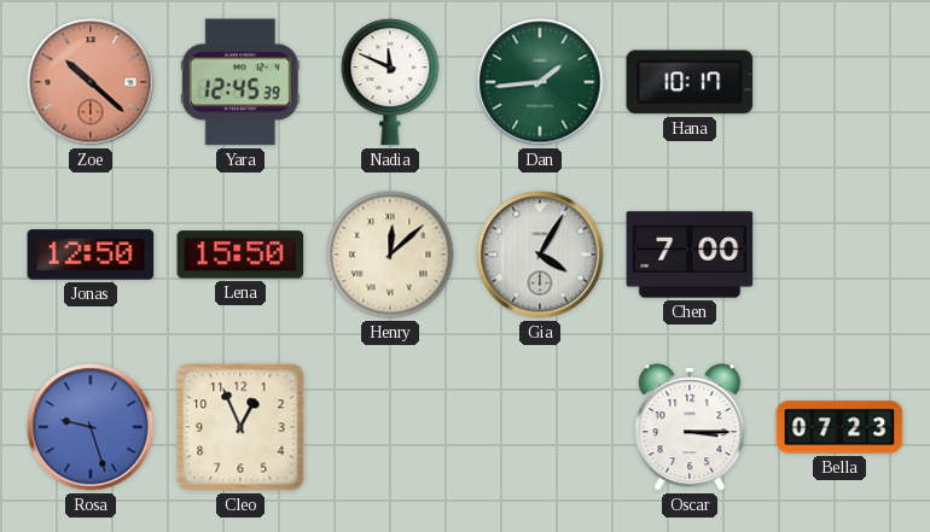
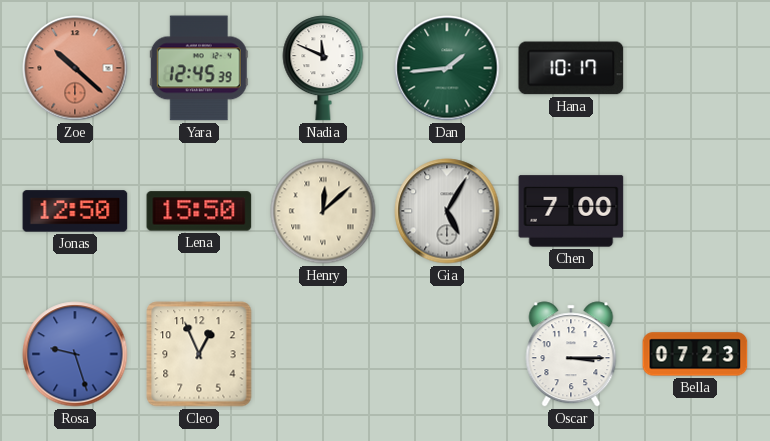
Gia: 4:05 -> 5:05 (447, 211)
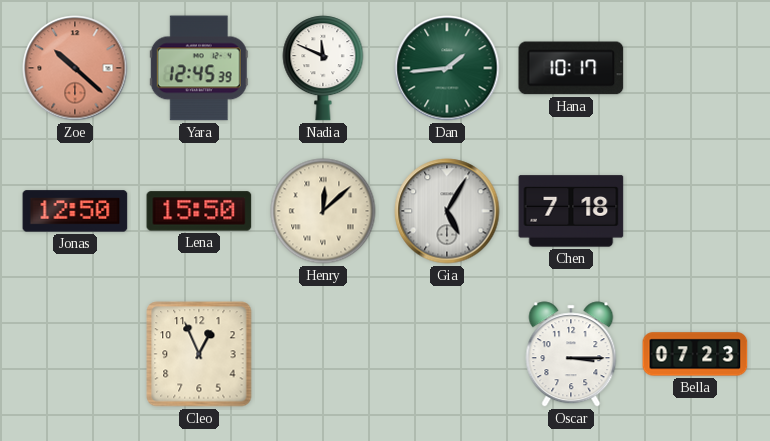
Chen: 7:00 -> 7:18 (571, 211)
Rosa: 9:27 -> none (75, 354)
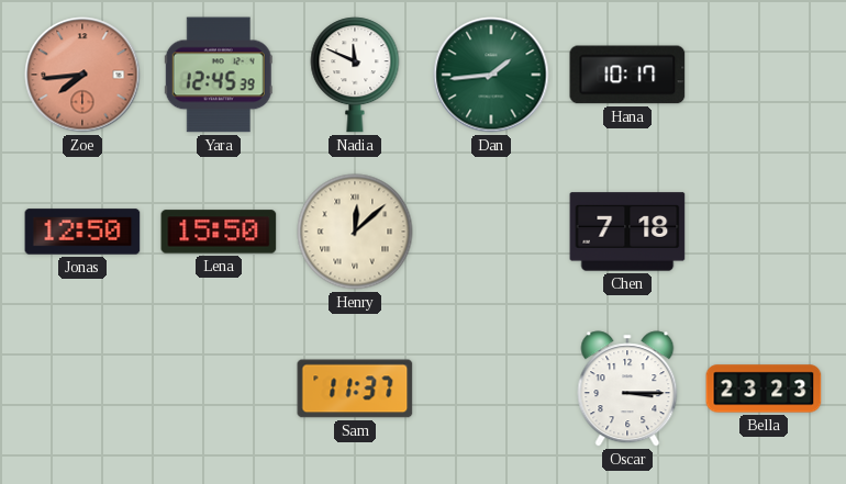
Zoe: 10:22 -> 7:44 (82, 75)
Gia: 5:05 -> none (447, 211)
Cleo: 12:56 -> none (199, 354)
Sam: none -> 11:37 (355, 389)
Bella: 07:23 -> 23:23 (764, 389)
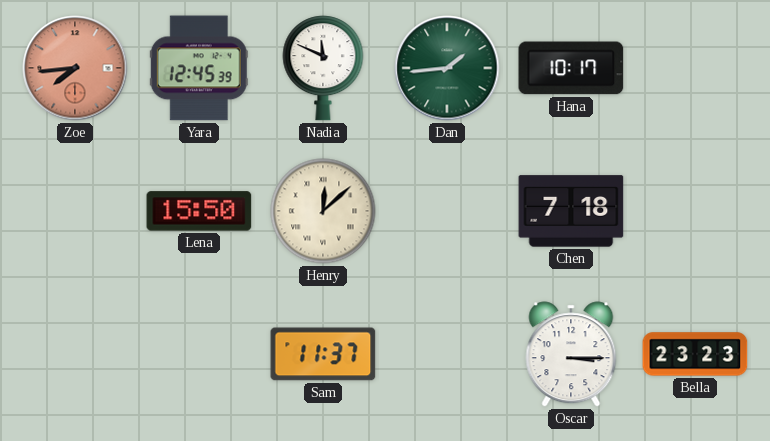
Jonas: 12:50 -> none (82, 232)
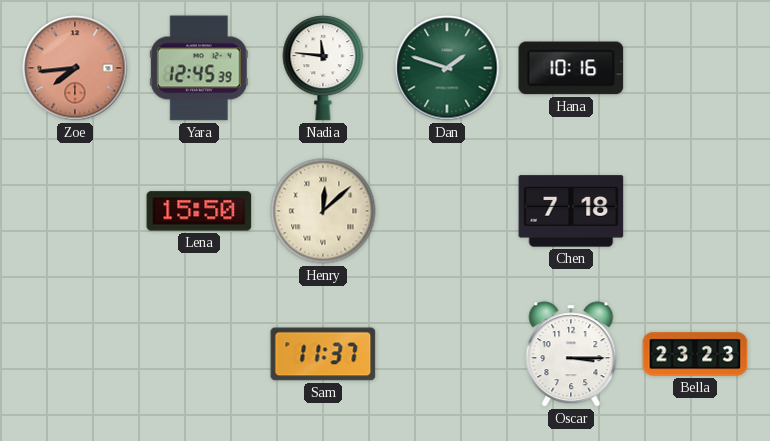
Nadia: 11:49 -> 11:46 (323, 68)
Dan: 1:44 -> 1:48 (447, 68)
Hana: 10:17 -> 10:16 (571, 68)
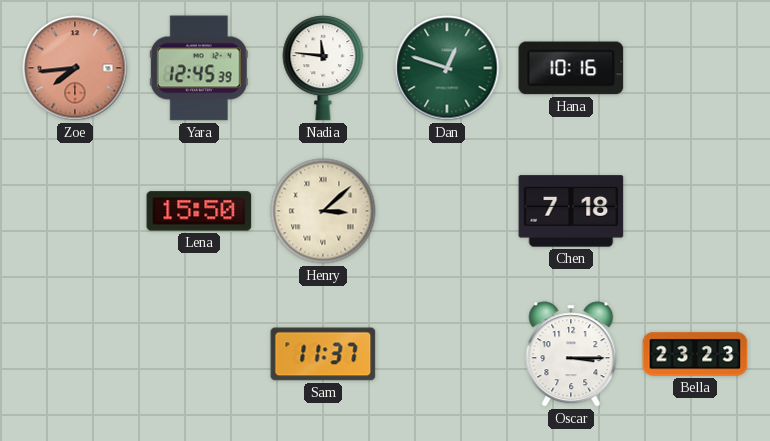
Dan: 1:48 -> 12:48 (447, 68)
Henry: 12:08 -> 3:08 (323, 211)
